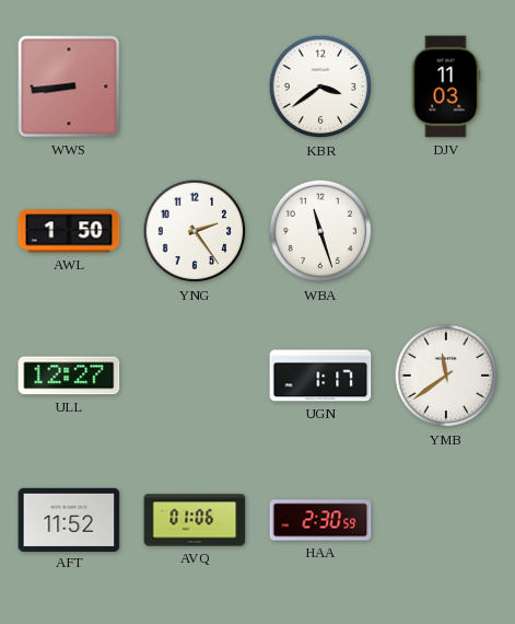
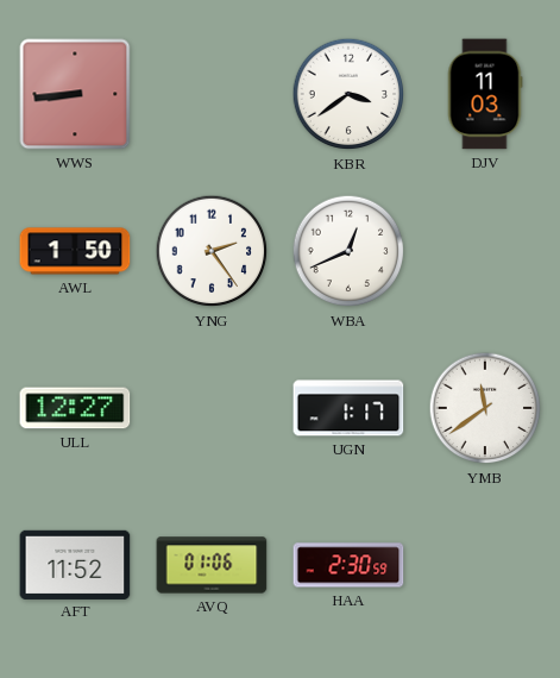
WBA: 11:27 -> 12:41 (348, 251)
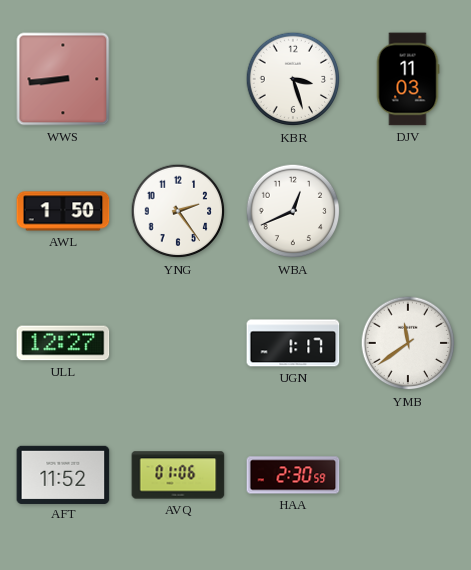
KBR: 3:39 -> 3:27 (293, 79)
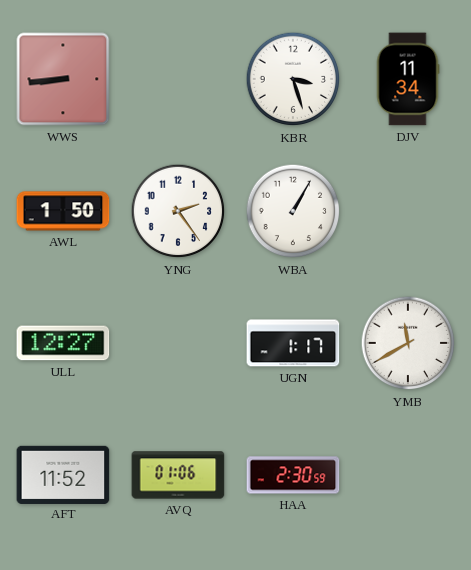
DJV: 11:03 -> 11:34 (408, 79)
WBA: 12:41 -> 1:05 (293, 211)
YMB: 11:39 -> 11:40 (408, 343)
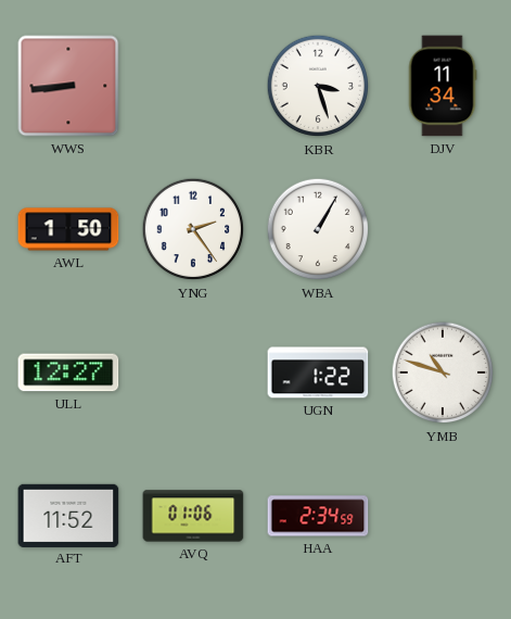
UGN: 1:17 -> 1:22 (318, 372)
YMB: 11:40 -> 10:48 (443, 372)
HAA: 2:30 -> 2:34 (318, 516)
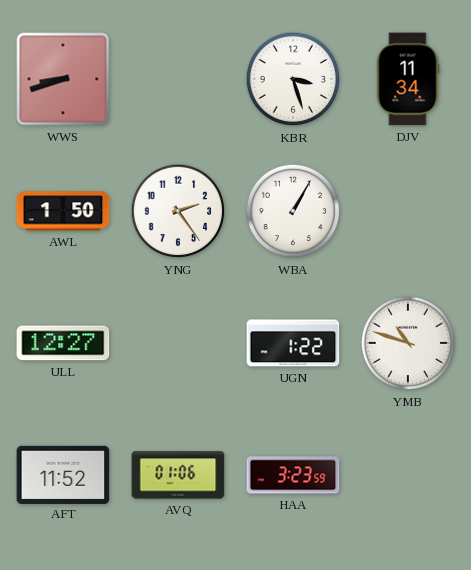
WWS: 8:44 -> 8:42 (63, 79)
HAA: 2:34 -> 3:23 (293, 475)
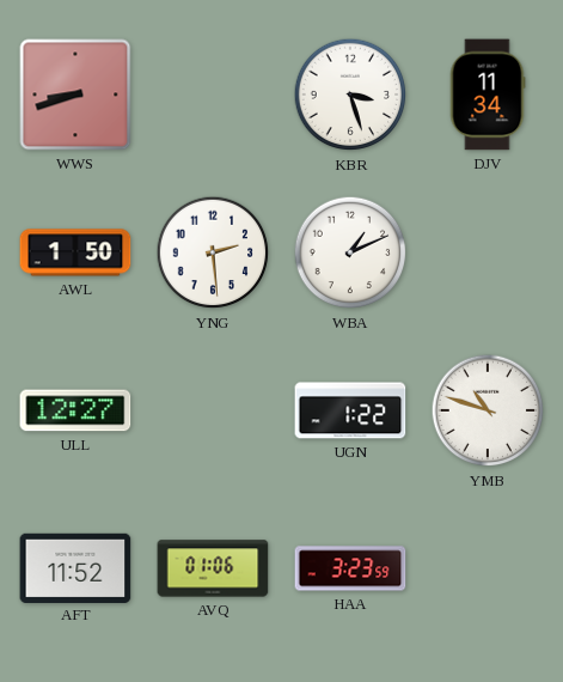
YNG: 2:24 -> 2:29 (213, 252)
WBA: 1:05 -> 1:11 (350, 252)
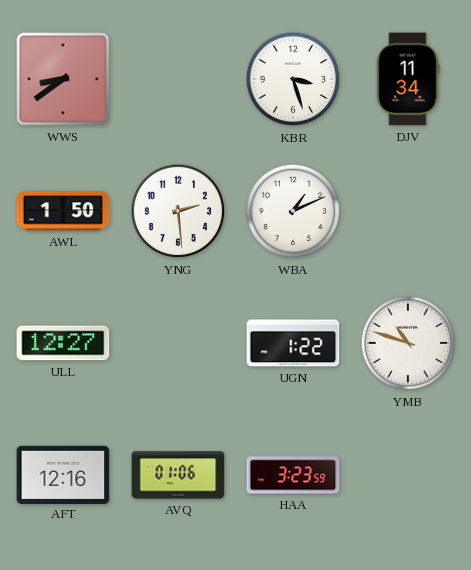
WWS: 8:42 -> 8:39 (63, 79)
AFT: 11:52 -> 12:16 (63, 474)
